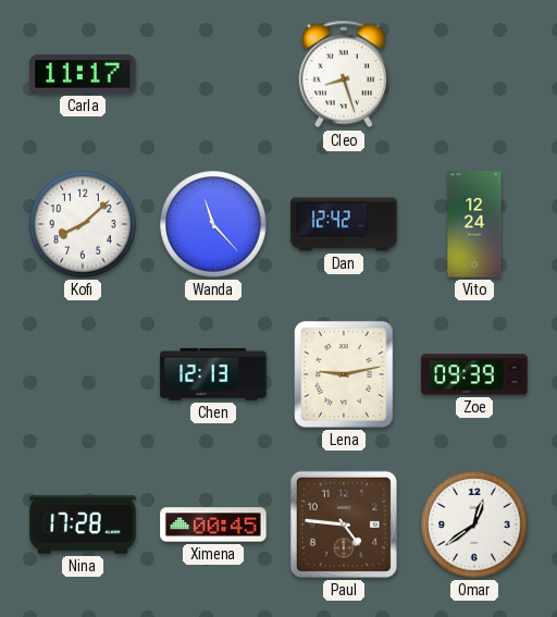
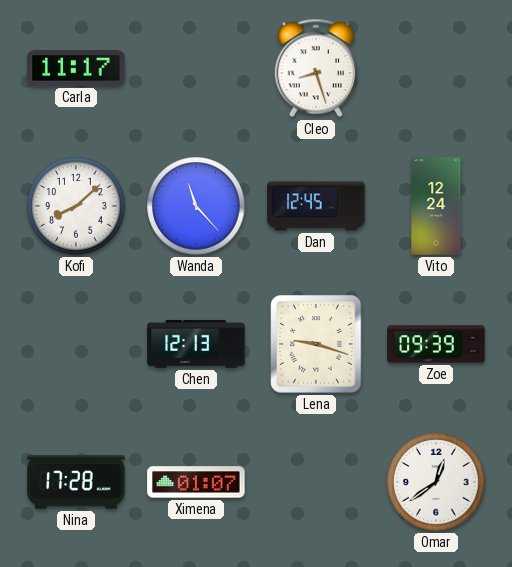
Dan: 12:42 -> 12:45 (316, 206)
Lena: 9:13 -> 9:18 (316, 344)
Ximena: 00:45 -> 01:07 (196, 482)
Paul: 4:46 -> none (344, 525)
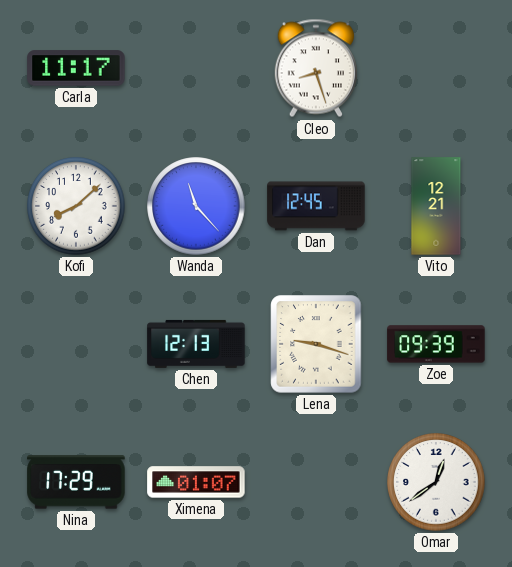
Vito: 12:24 -> 12:21 (436, 206)
Nina: 17:28 -> 17:29 (76, 482)
